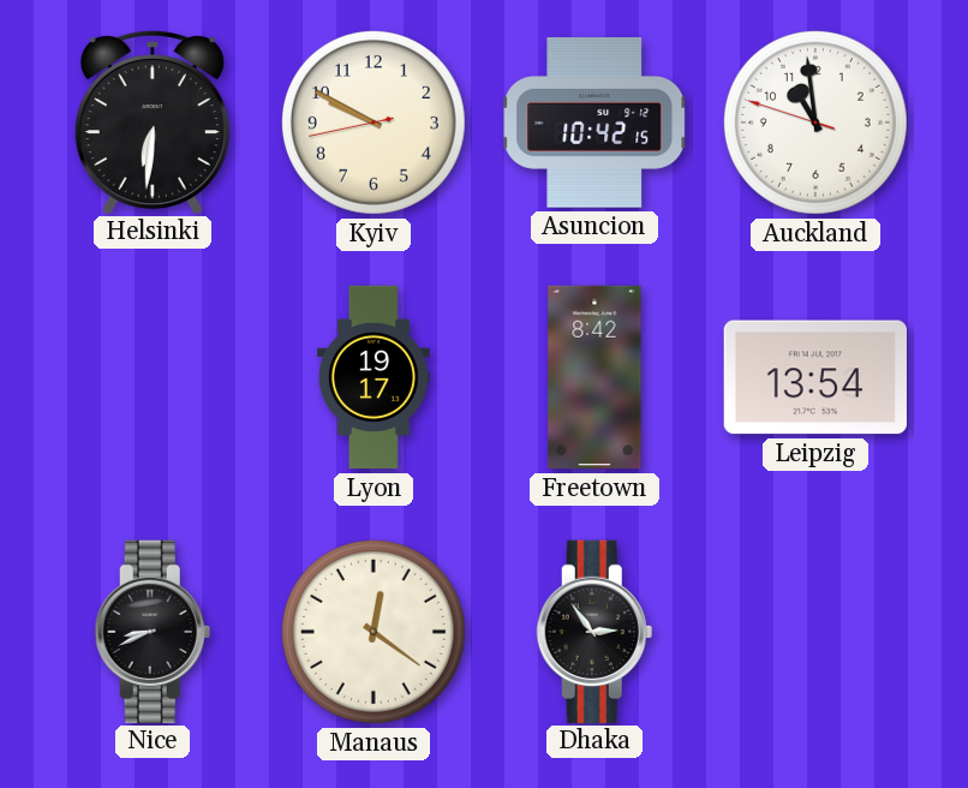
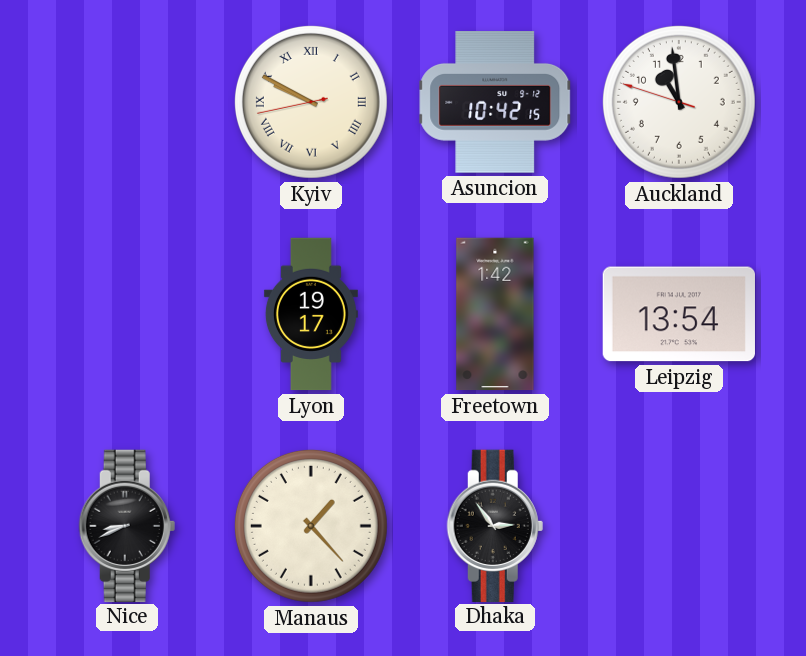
Helsinki: 6:31 -> none (153, 121)
Kyiv numerals: Arabic -> Roman (311, 102)
Freetown: 8:42 -> 1:42 (495, 314)
Manaus: 12:21 -> 1:23 (311, 526)
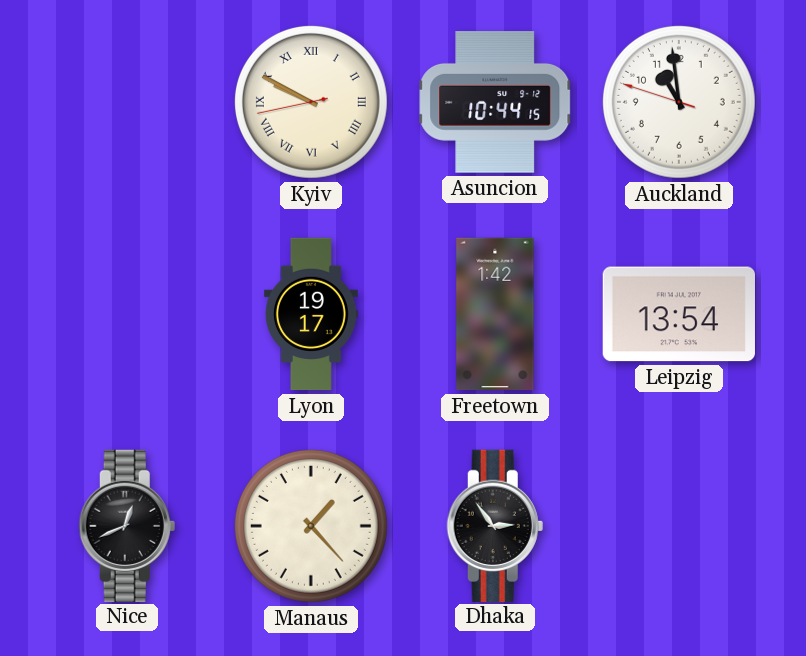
Asuncion: 10:42 -> 10:44 (495, 103)
Nice: 8:41 -> 12:41 (127, 525)
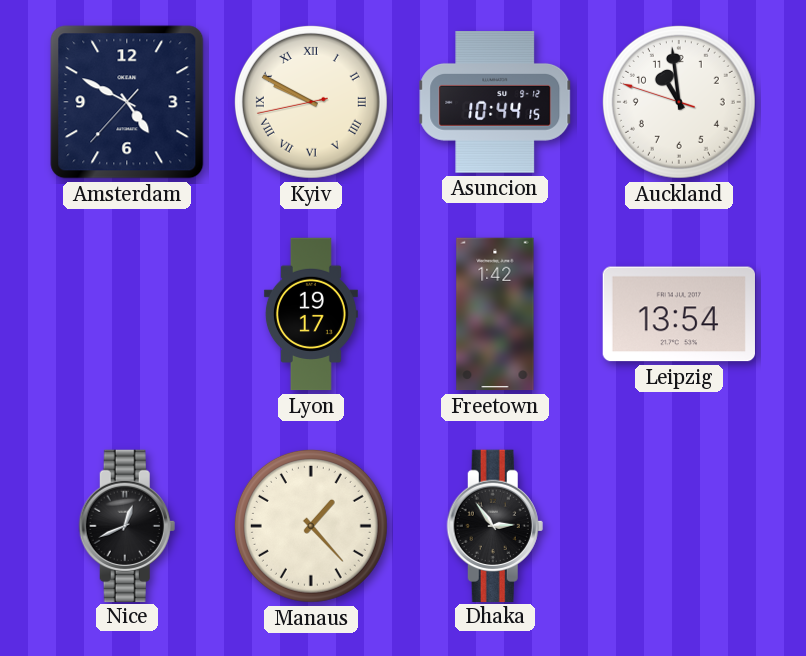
Amsterdam: none -> 4:49 (127, 102)
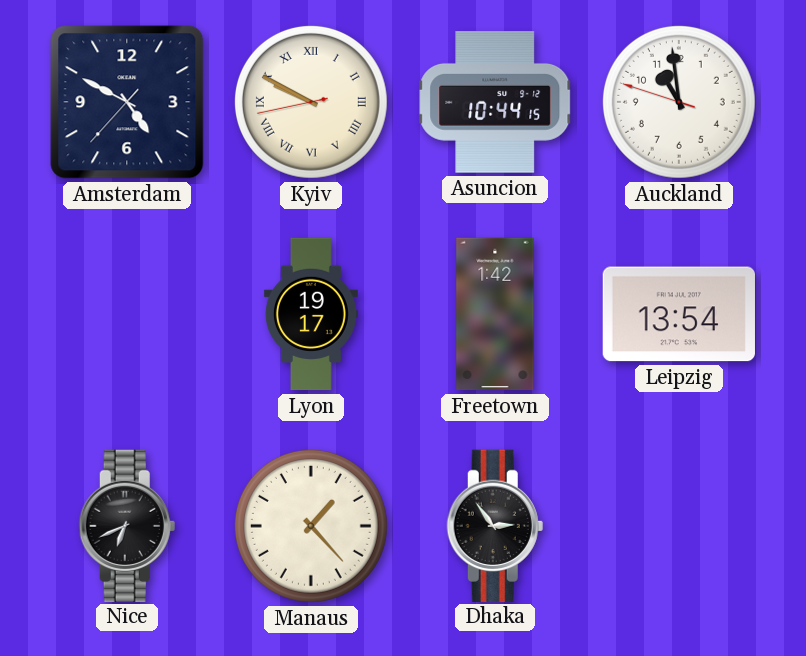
Nice: 12:41 -> 6:41 (127, 525)
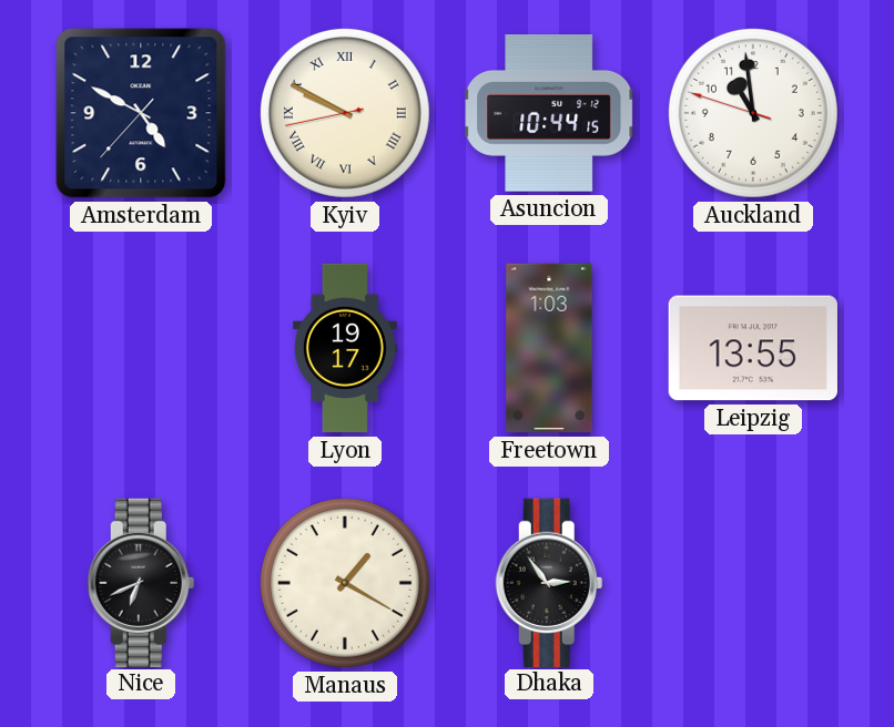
Freetown: 1:42 -> 1:03 (549, 348)
Leipzig: 13:54 -> 13:55 (753, 348)
Manaus: 1:23 -> 1:20 (345, 583)
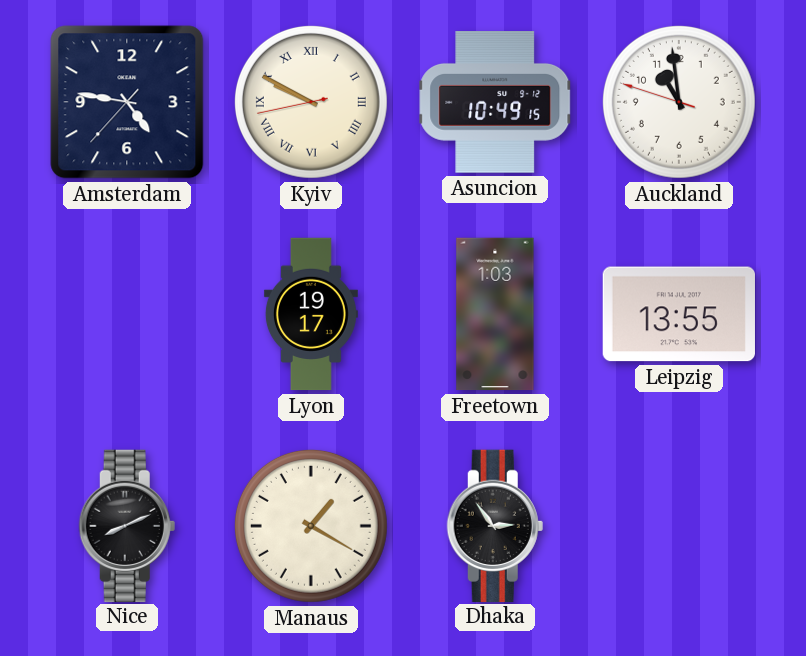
Amsterdam: 4:49 -> 4:46 (127, 102)
Asuncion: 10:44 -> 10:49 (495, 103)
Nice: 6:41 -> 8:11 (127, 525)
